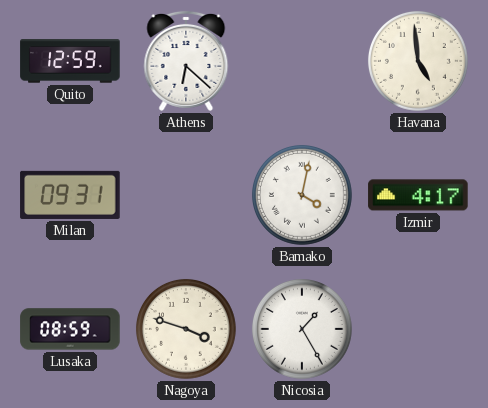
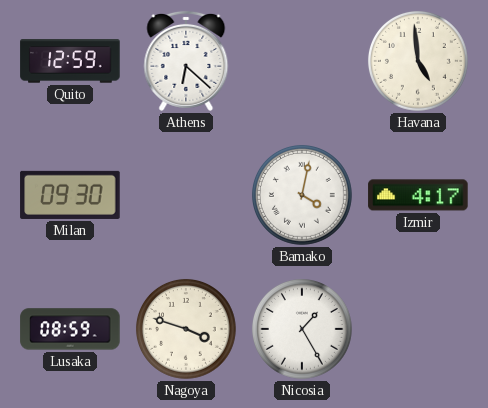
Milan: 09:31 -> 09:30 (70, 195)
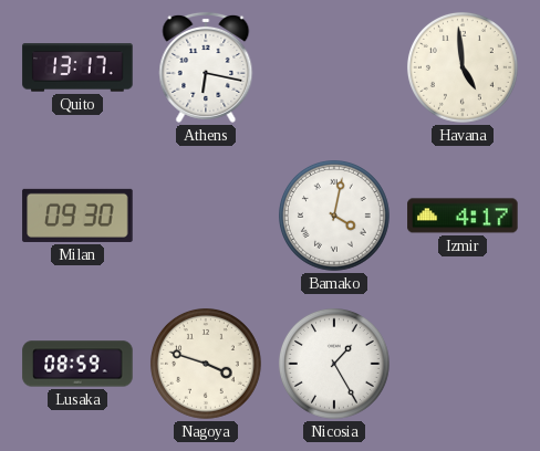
Quito: 12:59 -> 13:17 (77, 67)
Athens: 6:22 -> 6:17 (206, 67)
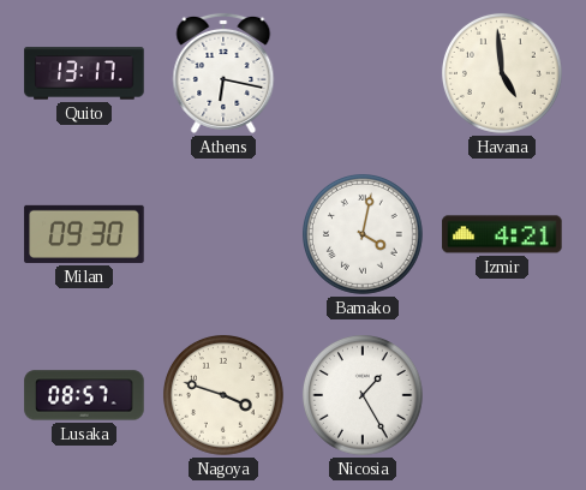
Izmir: 4:17 -> 4:21 (502, 234)
Lusaka: 08:59 -> 08:57 (84, 395)
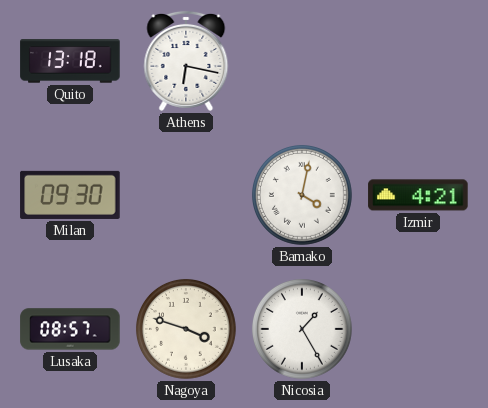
Quito: 13:17 -> 13:18 (70, 61)
Havana: 4:59 -> none (502, 73)
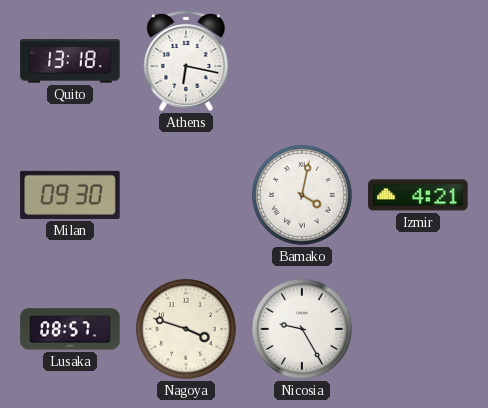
Nicosia: 1:25 -> 9:25 (302, 329)
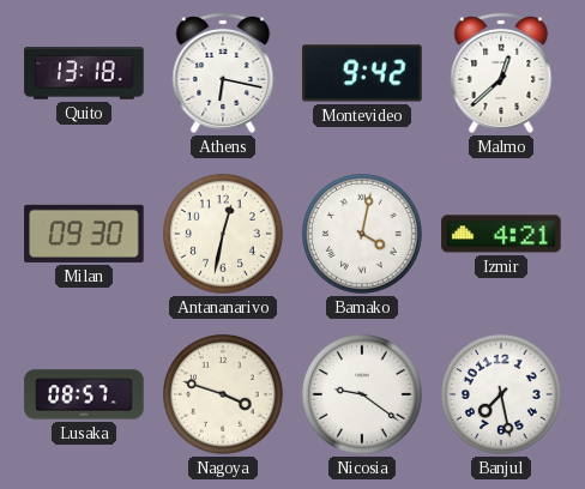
Montevideo: none -> 9:42 (362, 73)
Malmo: none -> 12:38 (501, 73)
Antananarivo: none -> 12:32 (223, 234)
Nicosia: 9:25 -> 9:21 (362, 394)
Banjul: none -> 7:28 (501, 394)
